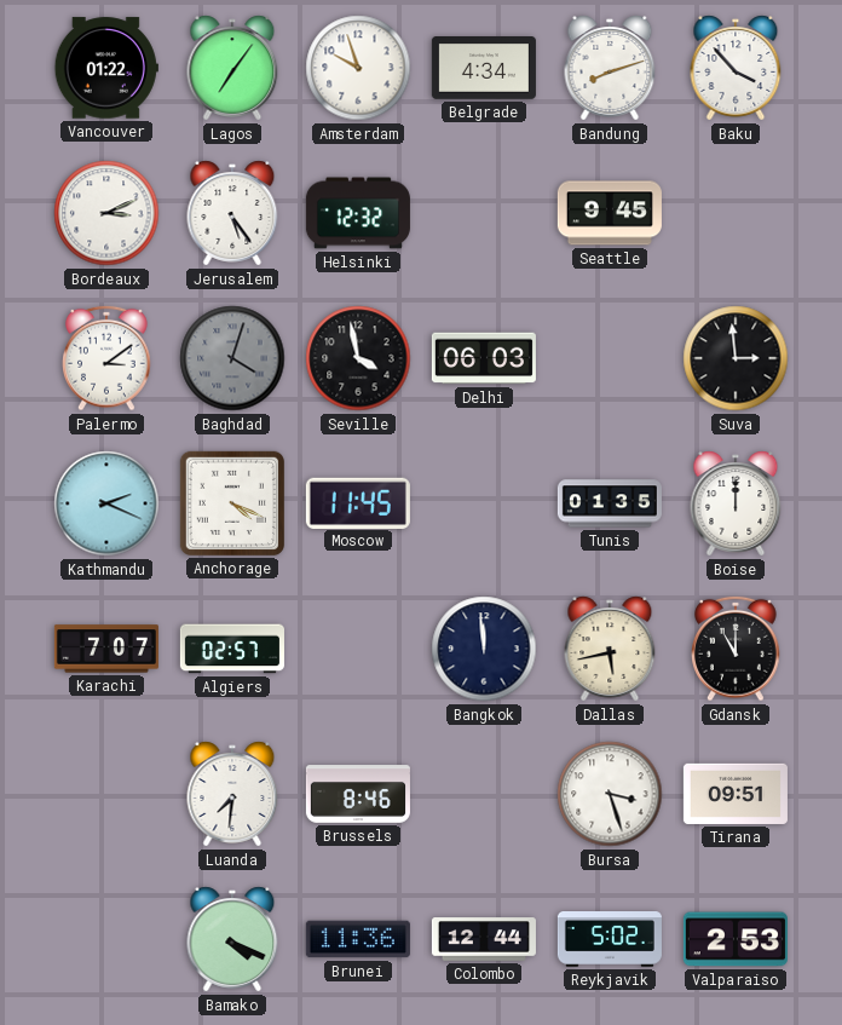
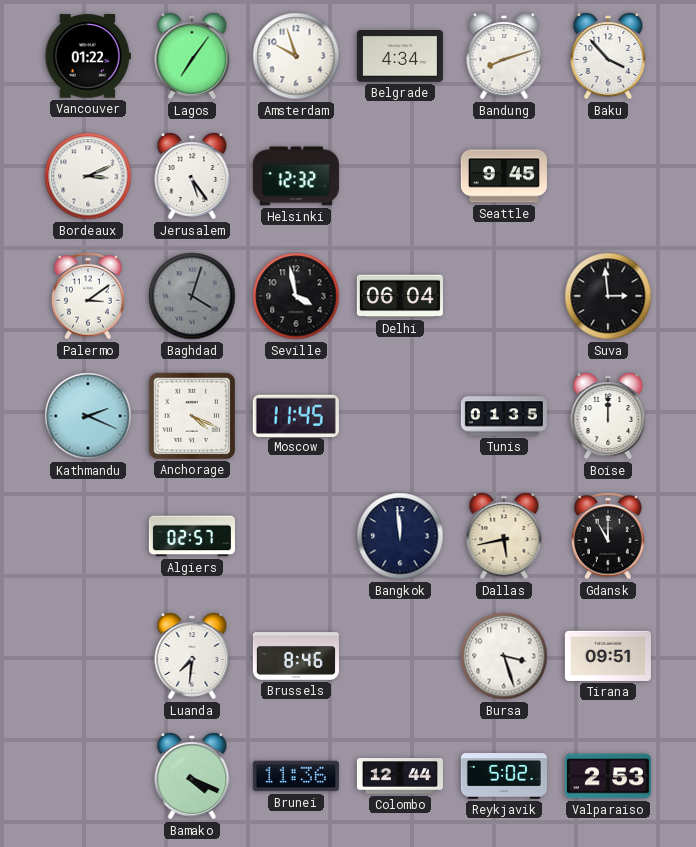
Delhi: 06:03 -> 06:04 (400, 296)
Karachi: 7:07 -> none (106, 649)
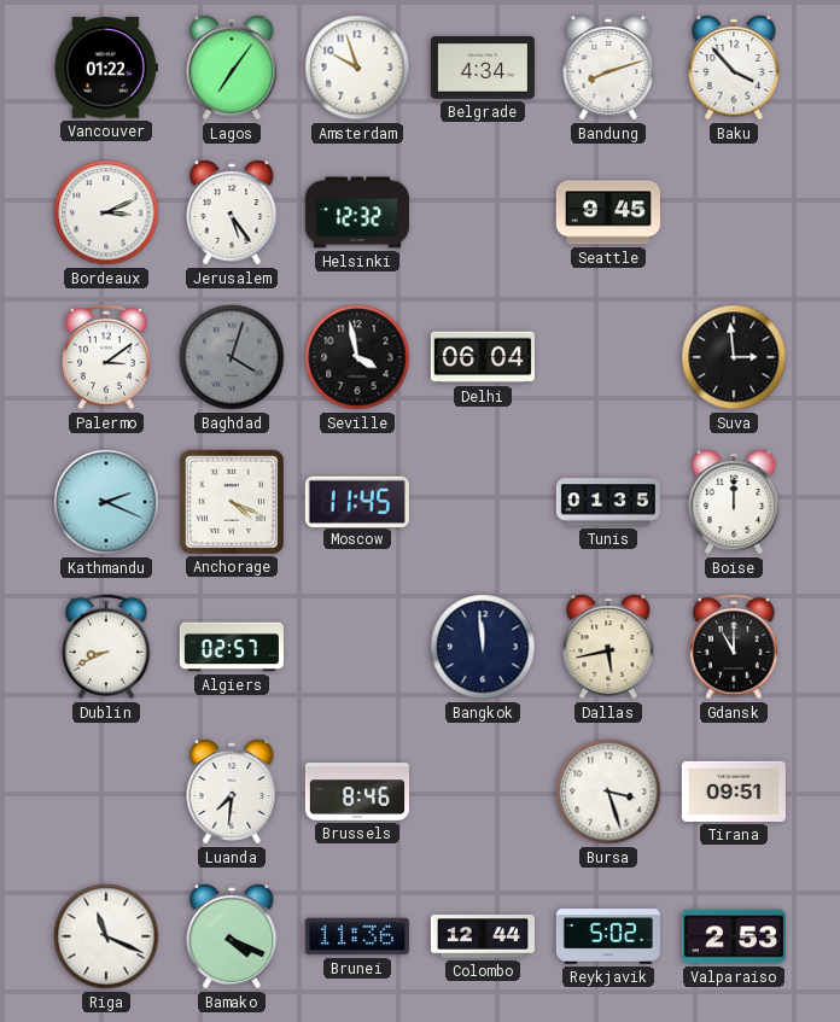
Dublin: none -> 8:41 (106, 647)
Riga: none -> 11:19 (106, 936)
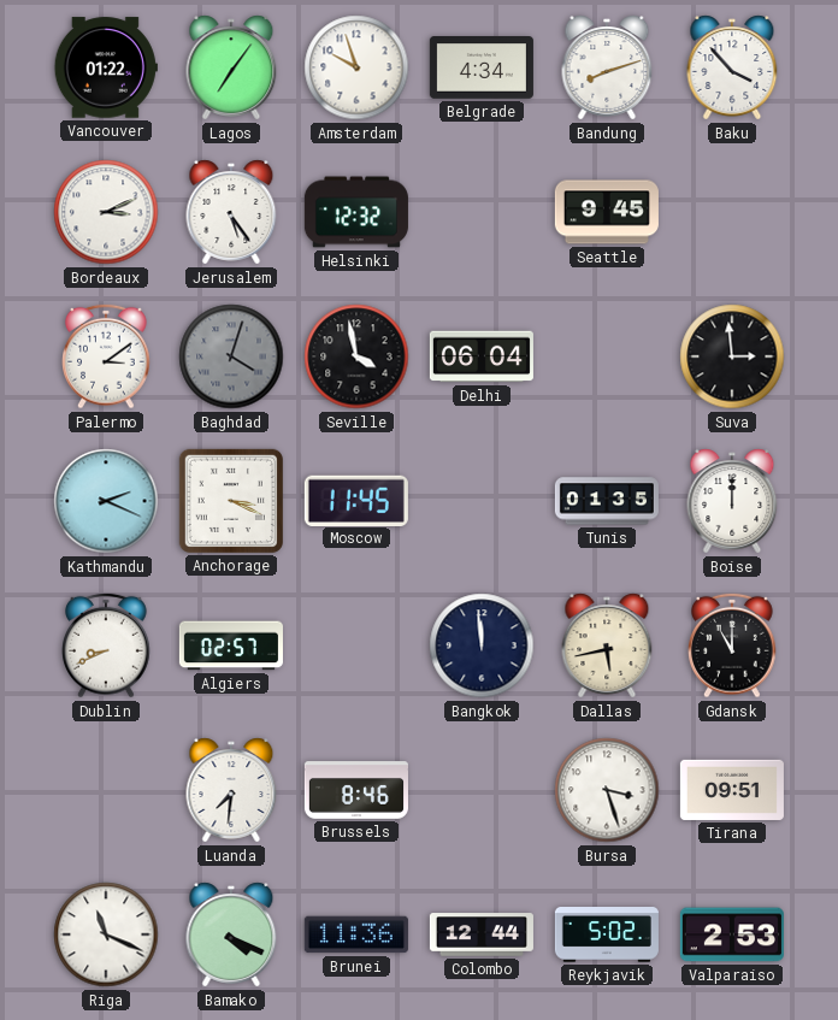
Anchorage: 4:19 -> 3:19 (231, 501)
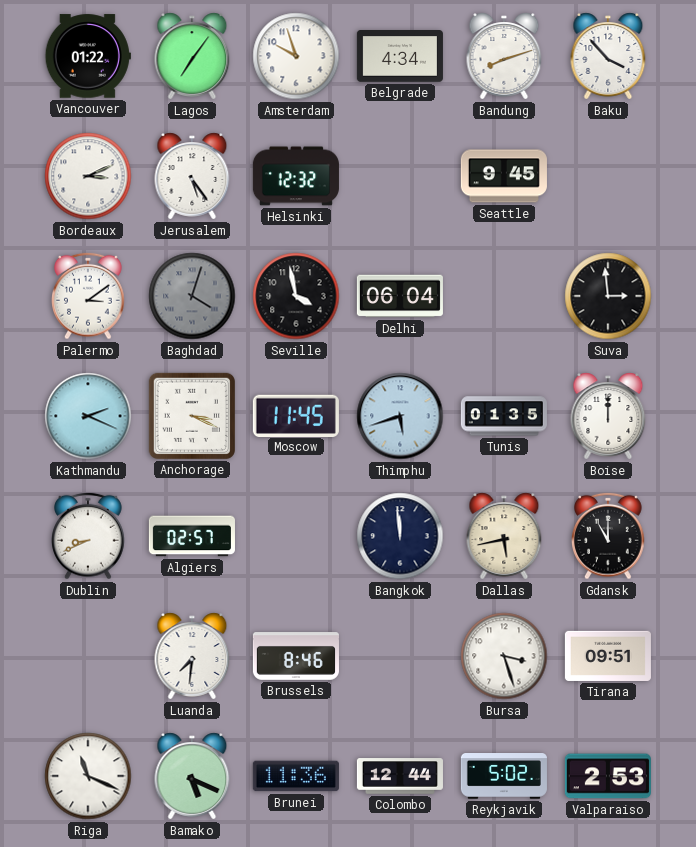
Thimphu: none -> 5:42 (400, 416)
Bamako: 4:19 -> 5:19 (192, 776)
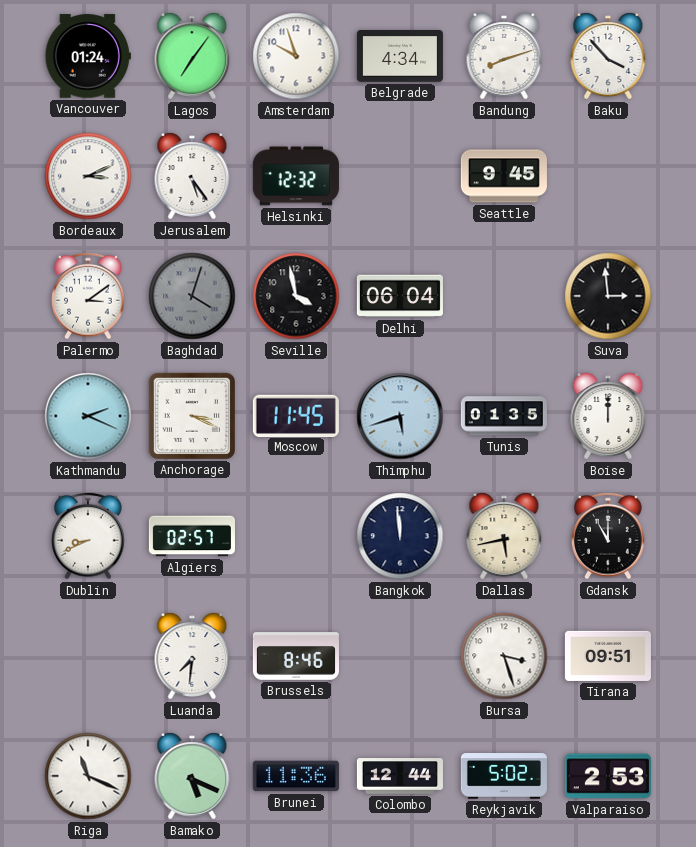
Vancouver: 01:22 -> 01:24 (88, 56)
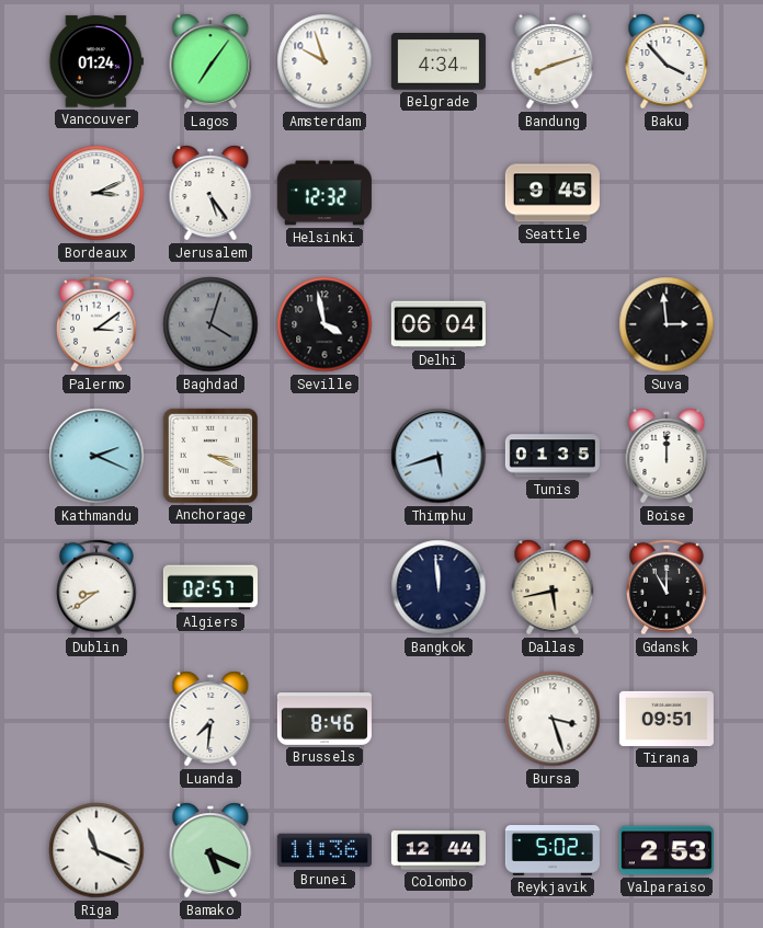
Moscow: 11:45 -> none (296, 415)
Dublin: 8:41 -> 8:39 (96, 587)
